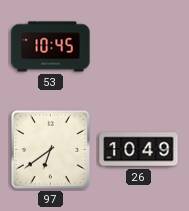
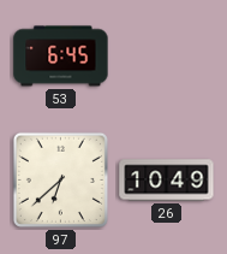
53: 10:45 -> 6:45 (61, 57)
97: 6:39 -> 6:38 (60, 179)
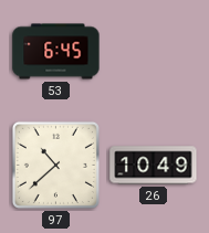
97: 6:38 -> 10:38 (55, 165)
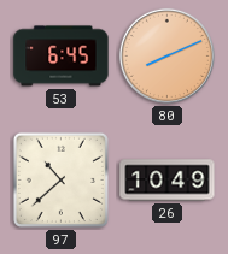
80: none -> 8:11 (166, 55)
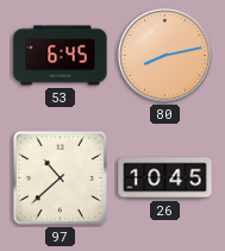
80: 8:11 -> 8:13 (164, 55)
26: 10:49 -> 10:45 (165, 178)
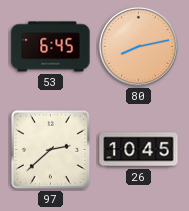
97: 10:38 -> 2:38 (50, 149)
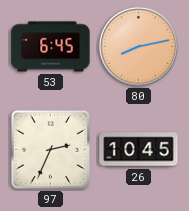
97: 2:38 -> 2:34 (50, 149)
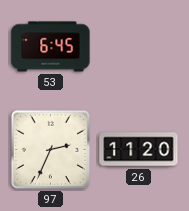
80: 8:13 -> none (138, 46)
26: 10:45 -> 11:20 (139, 150)
